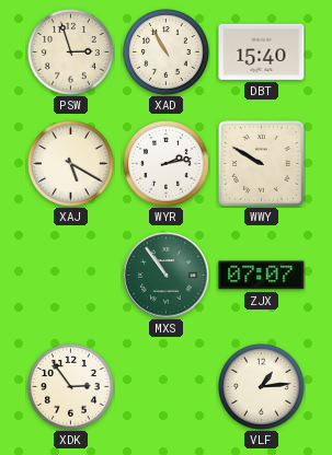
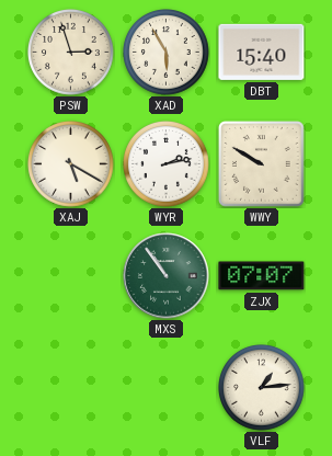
XAD: 10:55 -> 5:55 (167, 53)
XDK: 2:54 -> none (71, 387)
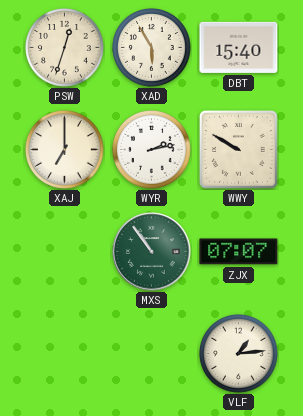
PSW: 2:57 -> 12:33 (65, 48)
XAJ: 5:20 -> 7:00 (65, 150)
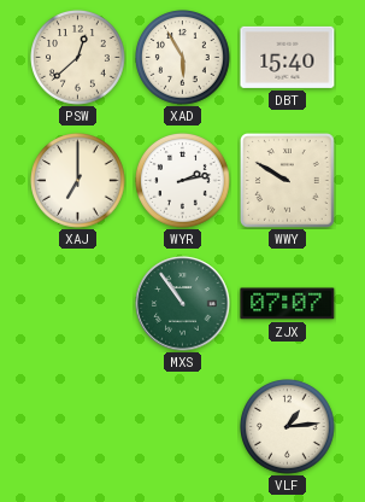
PSW: 12:33 -> 12:38 (78, 58)
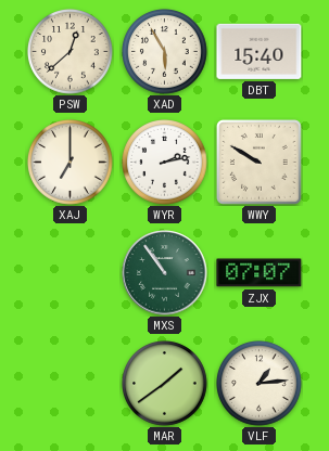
MAR: none -> 1:39 (165, 384)
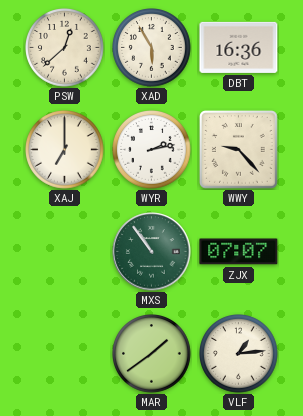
DBT: 15:40 -> 16:36 (239, 47)
WWY: 9:50 -> 9:23 (239, 150)
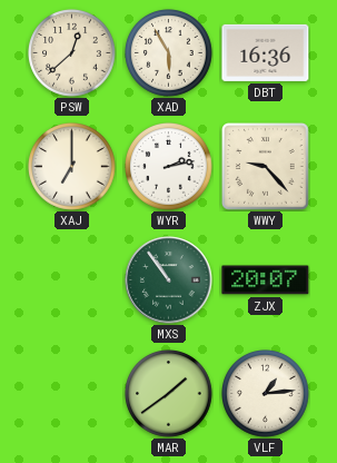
ZJX: 07:07 -> 20:07 (266, 280)
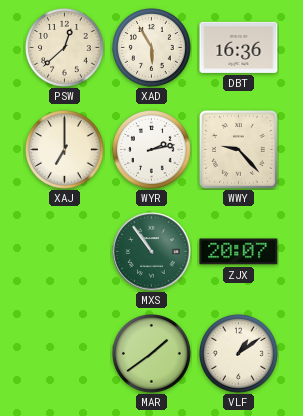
VLF: 1:14 -> 1:09 (239, 354)
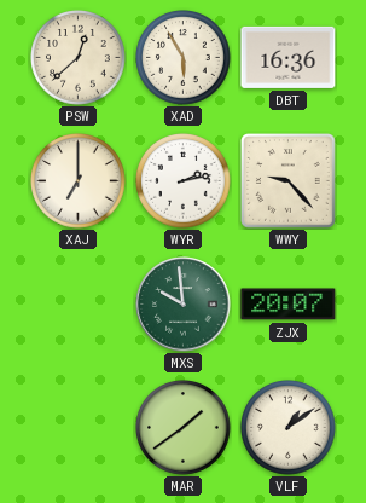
MXS: 10:54 -> 9:59 (184, 305)
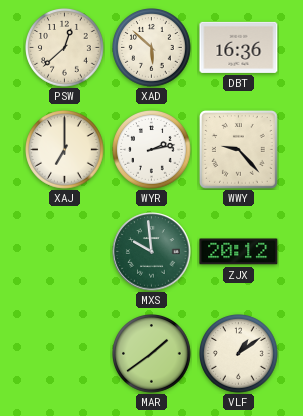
XAD: 5:55 -> 5:52 (152, 48)
ZJX: 20:07 -> 20:12 (239, 252)
